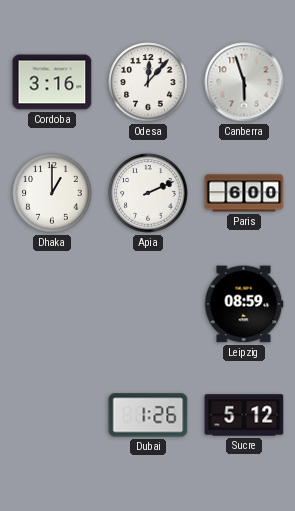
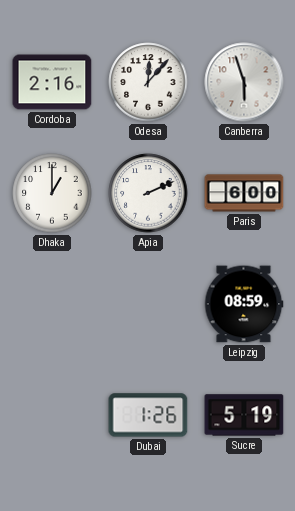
Cordoba: 3:16 -> 2:16 (52, 82)
Sucre: 5:12 -> 5:19 (244, 415)
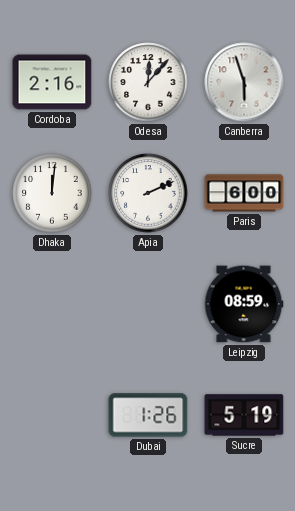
Dhaka: 1:00 -> 12:01 (52, 193)
